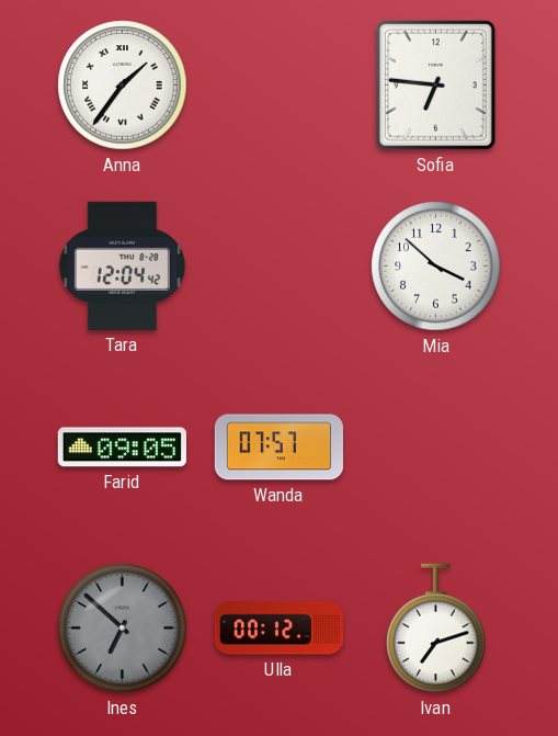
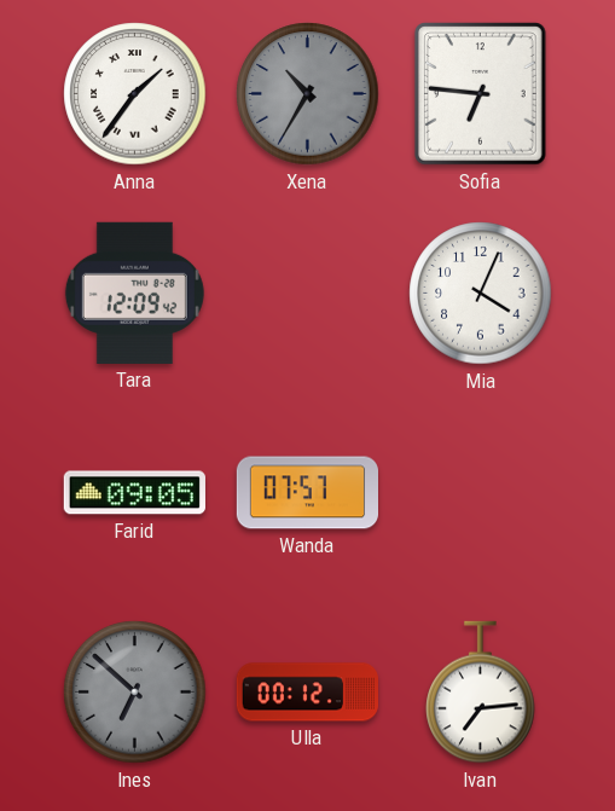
Xena: none -> 10:35 (308, 94)
Tara: 12:04 -> 12:09 (134, 292)
Mia: 3:52 -> 4:04 (481, 294)
Ivan: 7:12 -> 7:14 (481, 693)
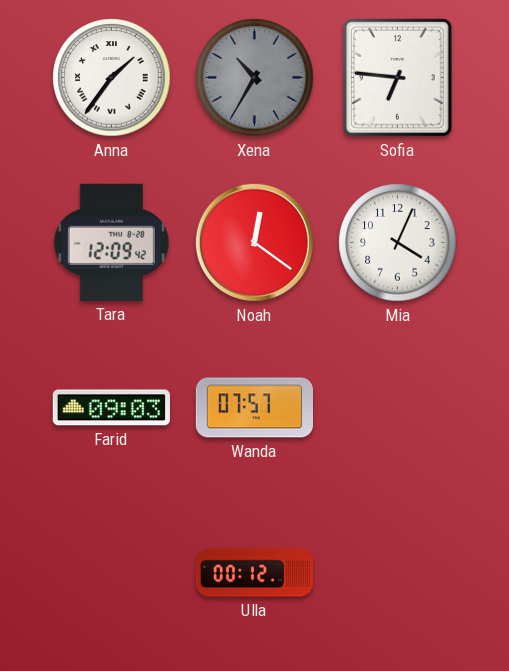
Noah: none -> 12:21 (254, 242)
Farid: 09:05 -> 09:03 (111, 408)
Ines: 6:52 -> none (135, 693)
Ivan: 7:14 -> none (481, 693)
